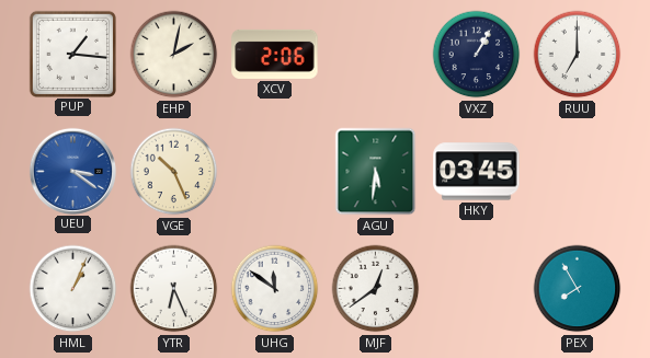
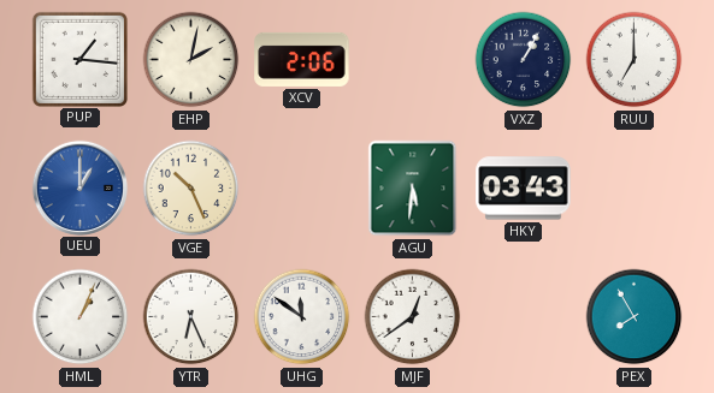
UEU: 3:21 -> 1:00 (79, 187)
HKY: 03:45 -> 03:43 (524, 189)
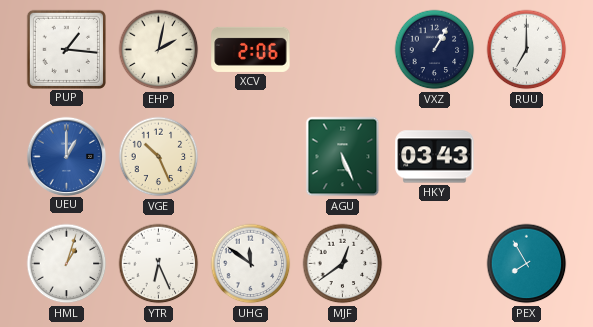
AGU: 5:31 -> 5:26 (343, 157)
HML: 1:04 -> 1:03 (67, 264)
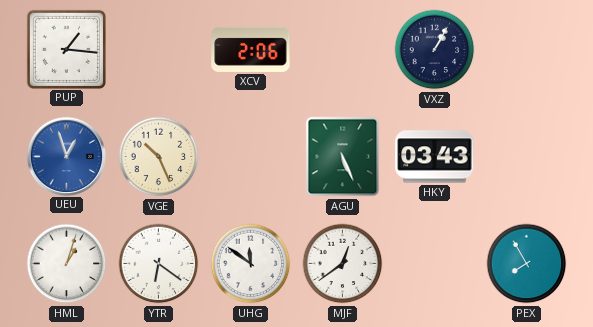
EHP: 2:02 -> none (159, 50)
RUU: 7:00 -> none (527, 50)
UEU: 1:00 -> 12:57 (66, 156)
YTR: 6:26 -> 6:21 (159, 264)
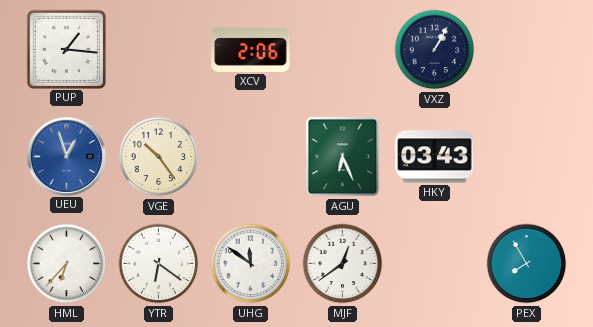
VGE: 10:26 -> 10:24 (159, 157)
AGU: 5:26 -> 6:26 (343, 157)
HML: 1:03 -> 6:37 (67, 264)
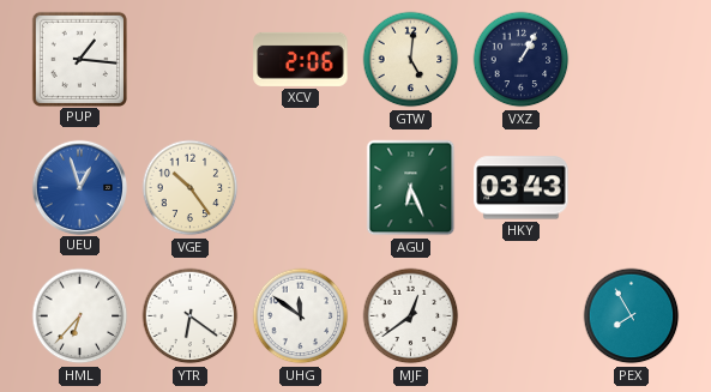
GTW: none -> 5:01 (411, 60)
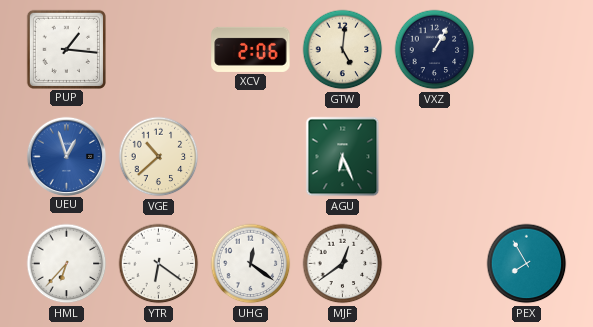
VGE: 10:24 -> 10:38 (159, 157)
HKY: 03:43 -> none (522, 188)
UHG: 11:51 -> 12:21 (251, 264)
